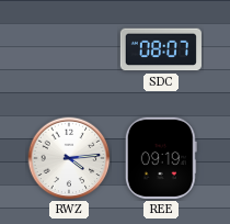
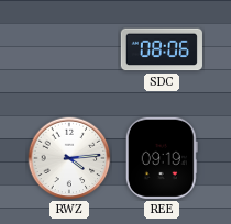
SDC: 08:07 -> 08:06 (162, 49)
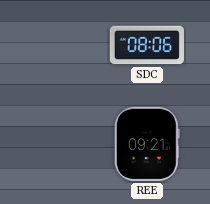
RWZ: 4:14 -> none (69, 158)
REE: 09:19 -> 09:21 (147, 144)
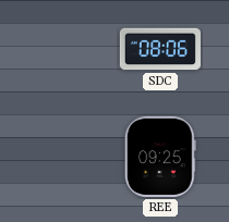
REE: 09:21 -> 09:25 (160, 157)
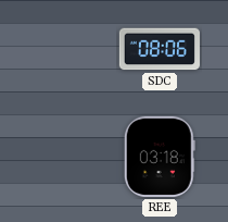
REE: 09:25 -> 03:18 (160, 157)
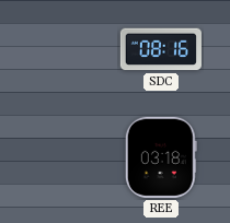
SDC: 08:06 -> 08:16 (161, 49)
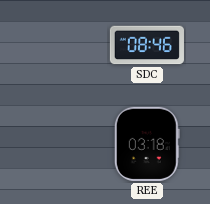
SDC: 08:16 -> 08:46 (147, 45)
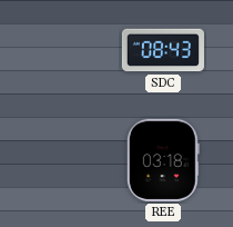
SDC: 08:46 -> 08:43 (163, 50)
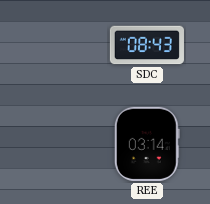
REE: 03:18 -> 03:14 (147, 144)
